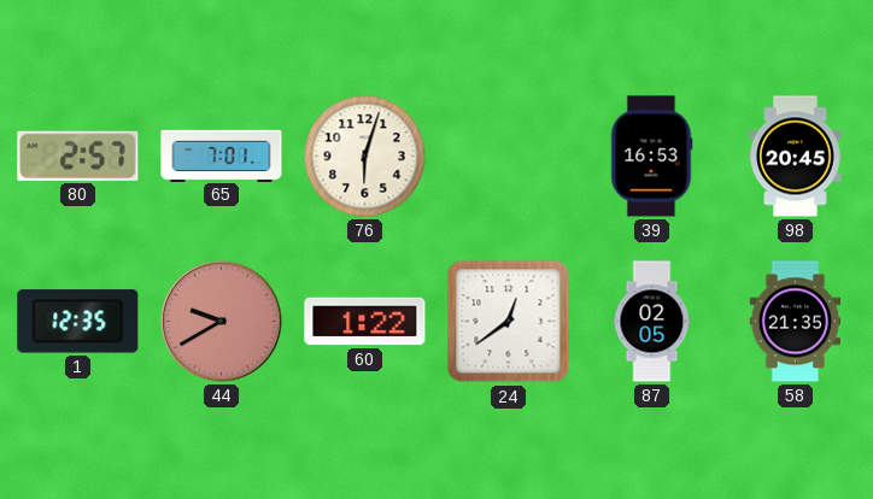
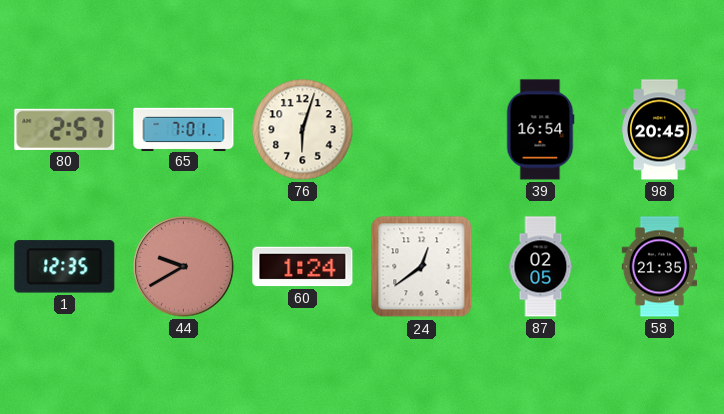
39: 16:53 -> 16:54 (540, 130)
60: 1:22 -> 1:24 (303, 267)
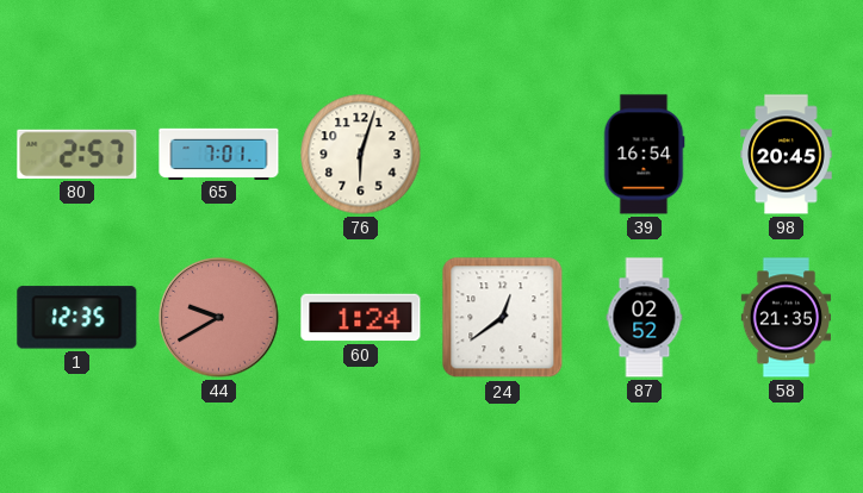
87: 02:05 -> 02:52 (645, 318)
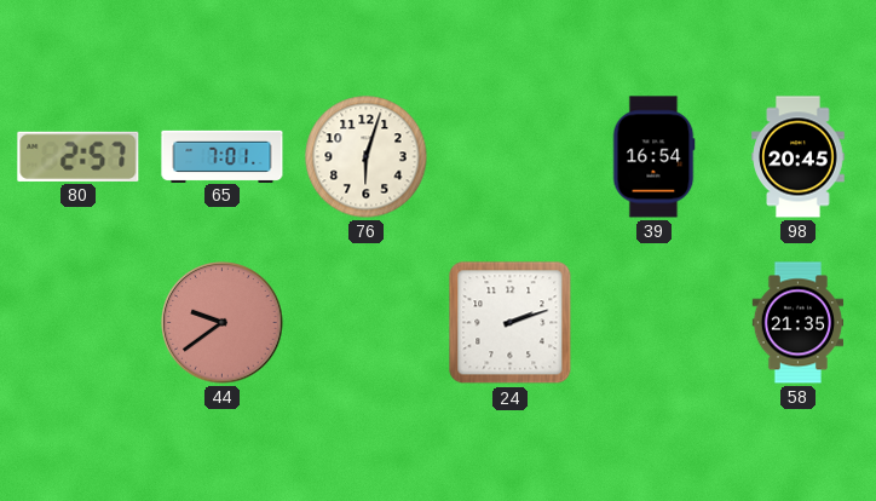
1: 12:35 -> none (77, 318)
44: 9:40 -> 9:39 (223, 323)
60: 1:24 -> none (361, 318)
24: 12:39 -> 2:12 (511, 323)
87: 02:52 -> none (645, 318)
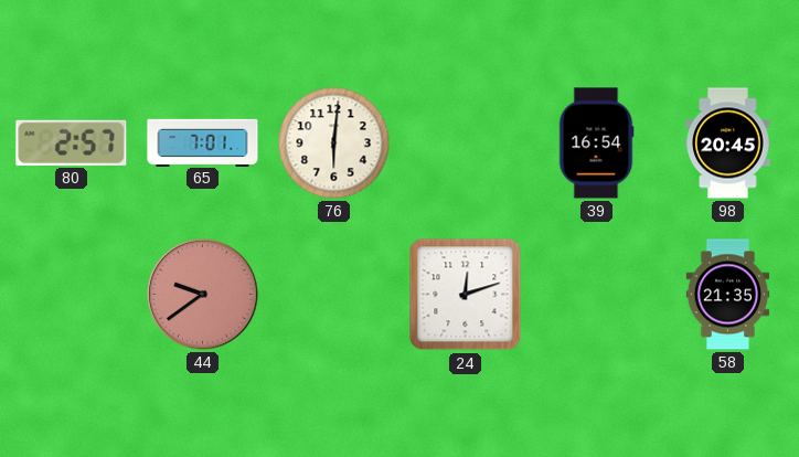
76: 6:03 -> 6:01 (334, 144)
24: 2:12 -> 12:12 (466, 295)
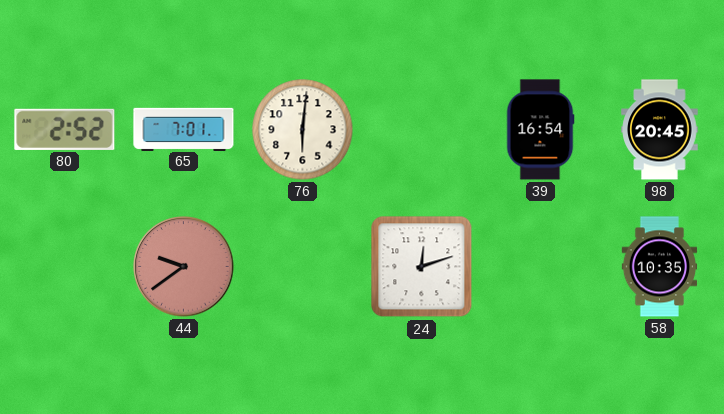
80: 2:57 -> 2:52 (65, 129)
58: 21:35 -> 10:35 (660, 267)
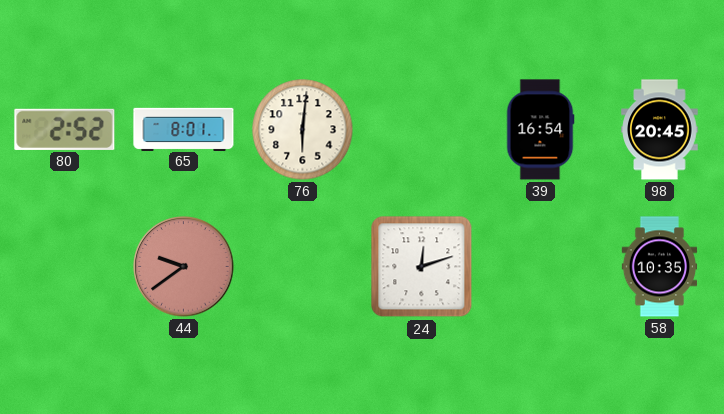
65: 7:01 -> 8:01 (184, 129)
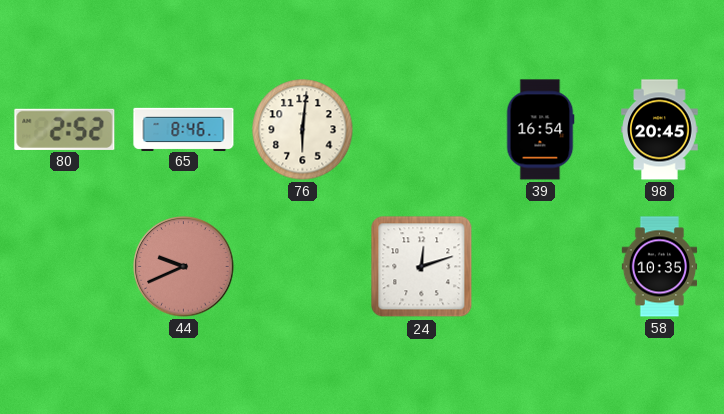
65: 8:01 -> 8:46 (184, 129)
44: 9:39 -> 9:41 (184, 267)
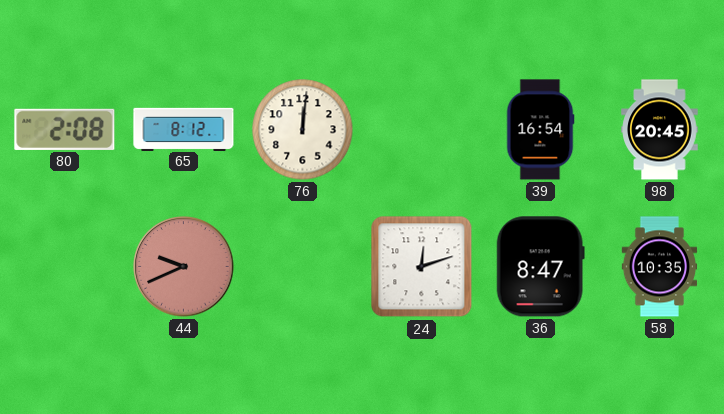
80: 2:52 -> 2:08 (65, 129)
65: 8:46 -> 8:12 (184, 129)
76: 6:01 -> 12:01 (303, 130)
36: none -> 8:47 (540, 267)
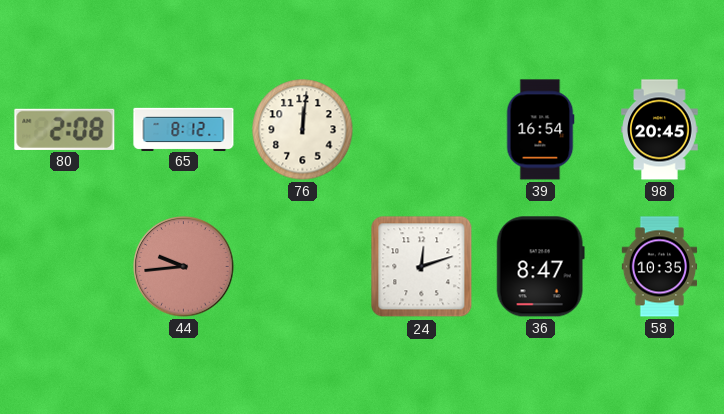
44: 9:41 -> 9:44 (184, 267)
